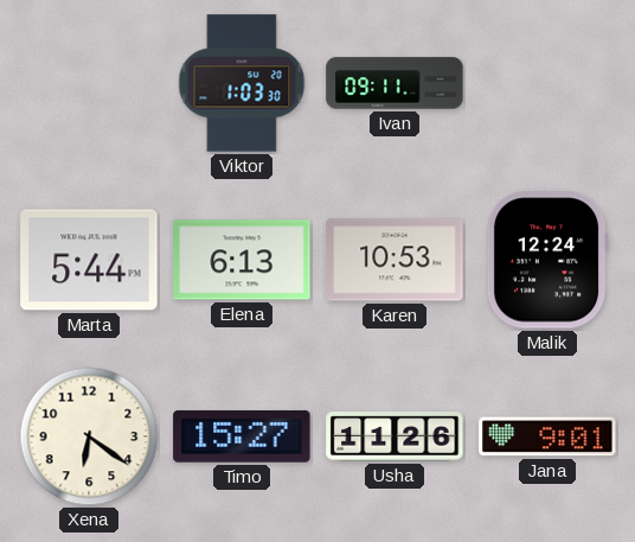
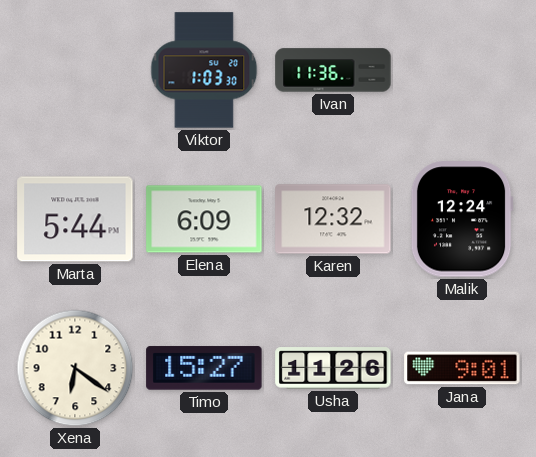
Ivan: 09:11 -> 11:36 (333, 70)
Elena: 6:13 -> 6:09 (204, 219)
Karen: 10:53 -> 12:32 (333, 219)
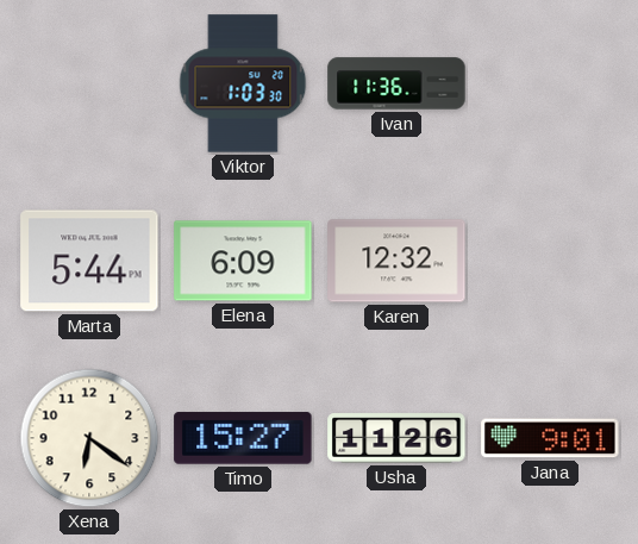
Malik: 12:24 -> none (462, 219)
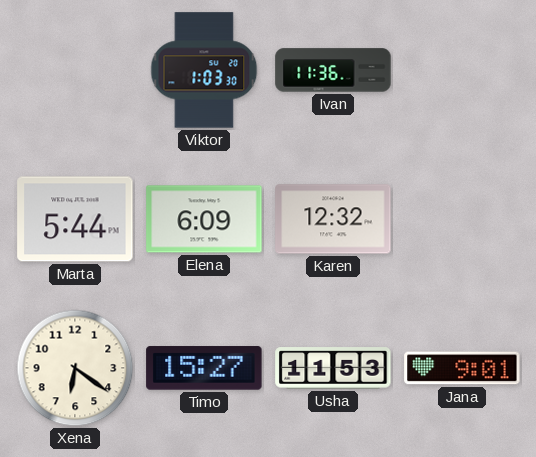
Usha: 11:26 -> 11:53 (333, 368)
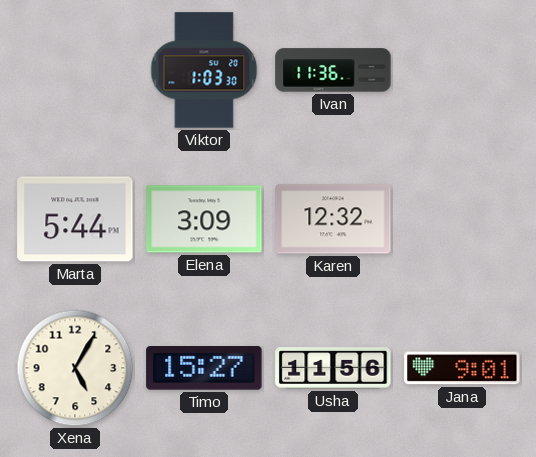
Elena: 6:09 -> 3:09 (204, 219)
Xena: 6:21 -> 5:05 (75, 368)
Usha: 11:53 -> 11:56 (333, 368)
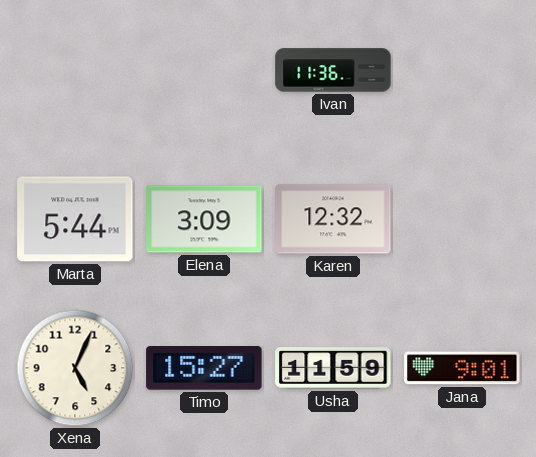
Viktor: 1:03 -> none (204, 70)
Xena: 5:05 -> 5:04 (75, 368)
Usha: 11:56 -> 11:59 (333, 368)
